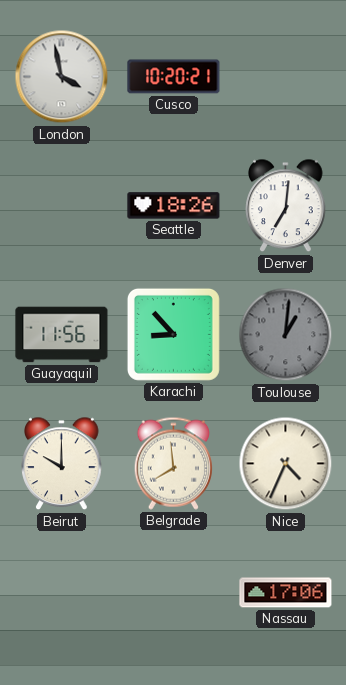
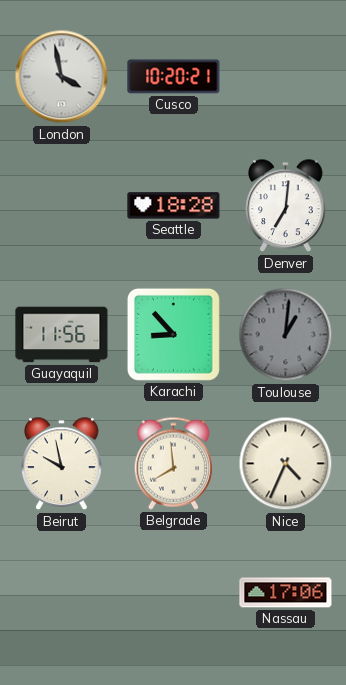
Seattle: 18:26 -> 18:28 (174, 206)
Beirut: 10:00 -> 9:58 (62, 464)
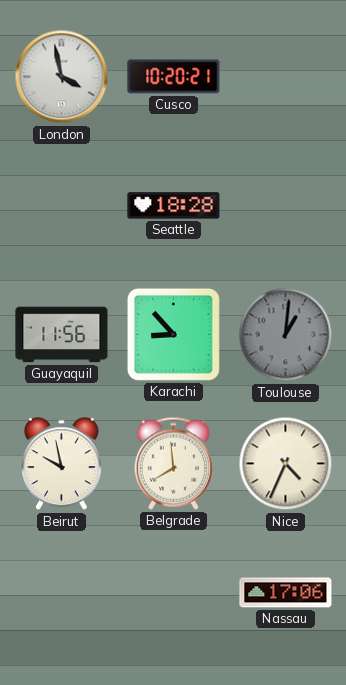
Denver: 7:01 -> none (286, 206)
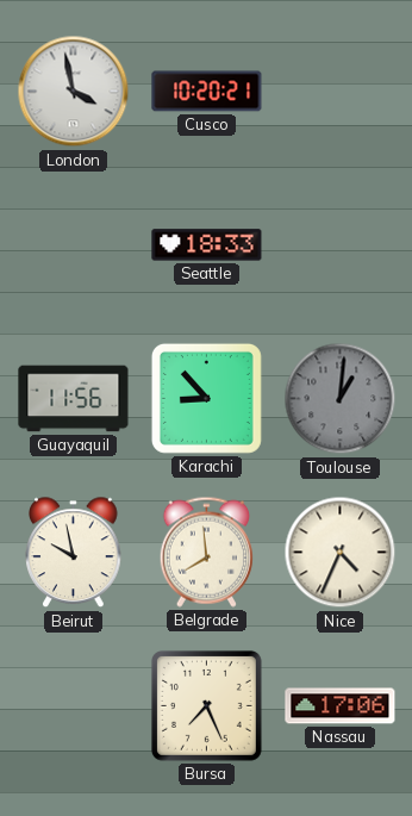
Seattle: 18:28 -> 18:33 (207, 245)
Bursa: none -> 7:26 (206, 705)
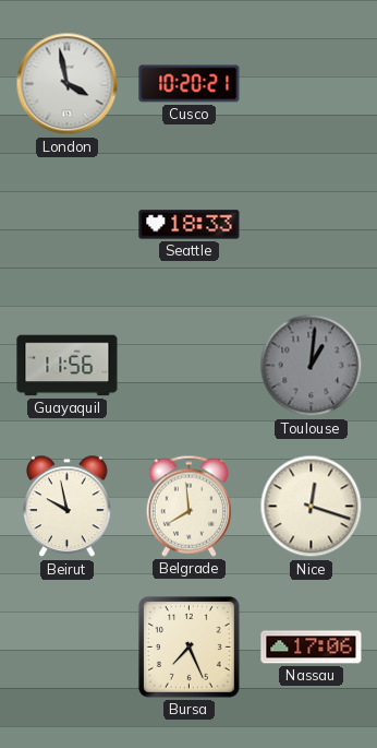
Karachi: 8:53 -> none (206, 398)
Nice: 4:34 -> 12:18 (312, 507)
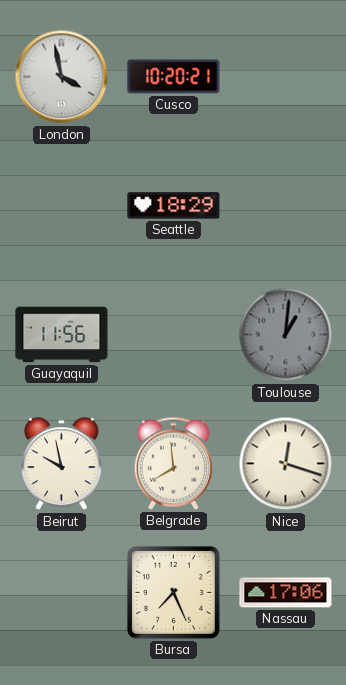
Seattle: 18:33 -> 18:29 (174, 206)
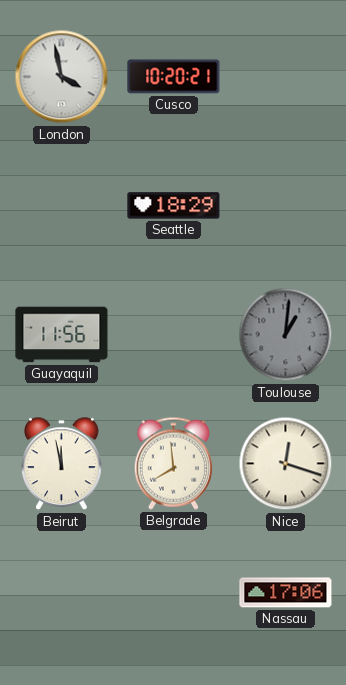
Beirut: 9:58 -> 11:58 (62, 464)
Bursa: 7:26 -> none (173, 592)
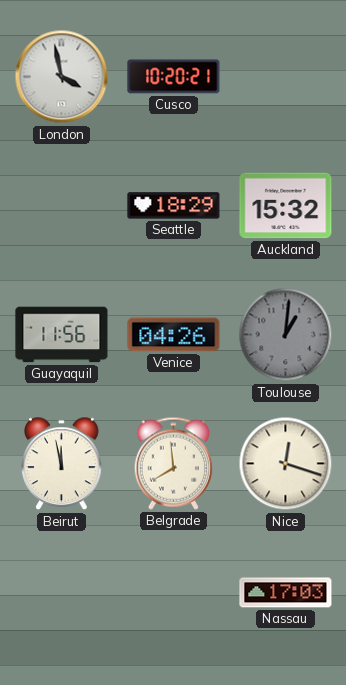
Auckland: none -> 15:32 (286, 206)
Venice: none -> 04:26 (174, 335)
Nassau: 17:06 -> 17:03 (286, 593)
